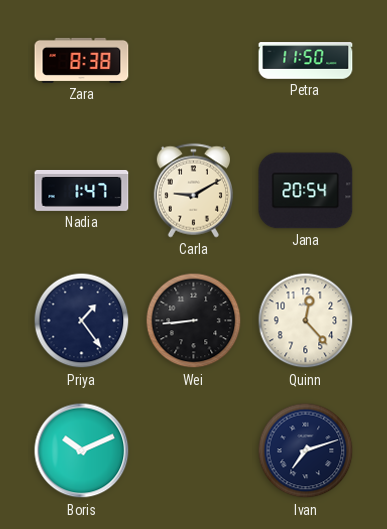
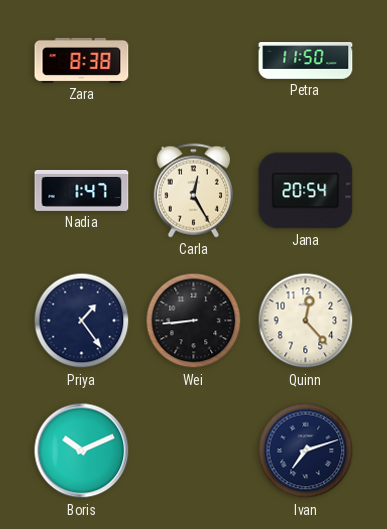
Carla: 9:10 -> 12:25 (194, 191)
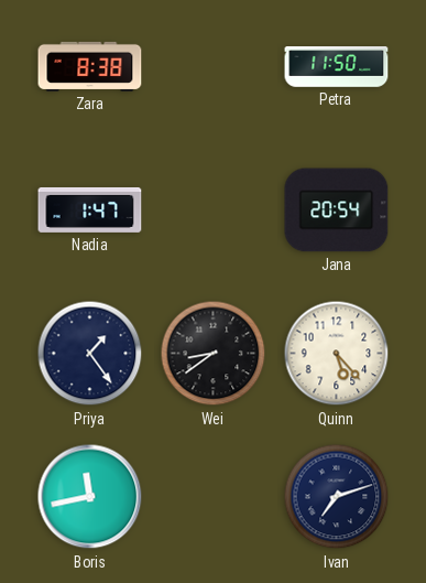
Carla: 12:25 -> none (194, 191)
Wei: 8:44 -> 8:39 (214, 354)
Quinn: 12:23 -> 5:23 (337, 354)
Boris: 10:11 -> 11:43 (90, 497)
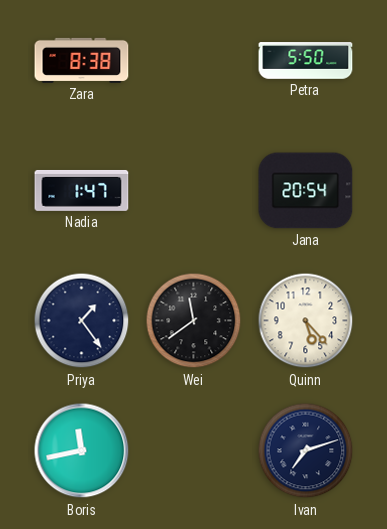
Petra: 11:50 -> 5:50 (306, 61)
Wei: 8:39 -> 11:39 (194, 321)
